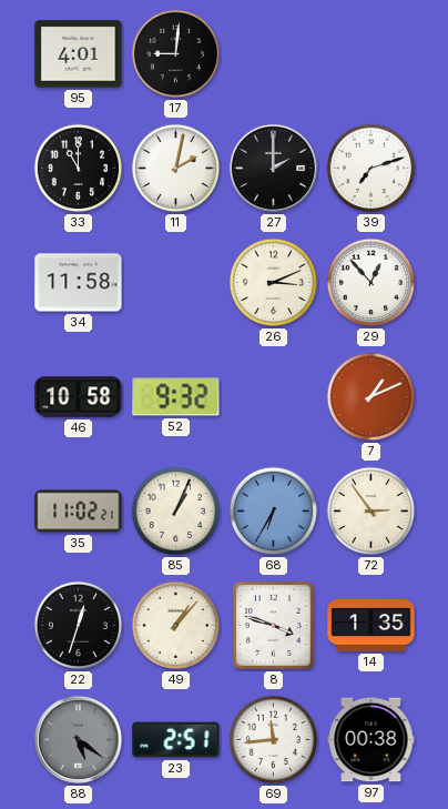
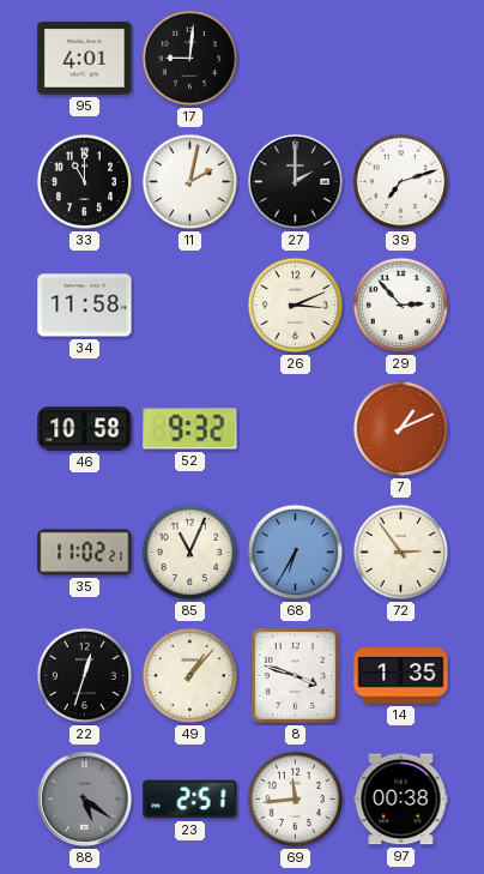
29: 12:53 -> 2:53 (401, 306)
85: 1:04 -> 11:04 (190, 553)
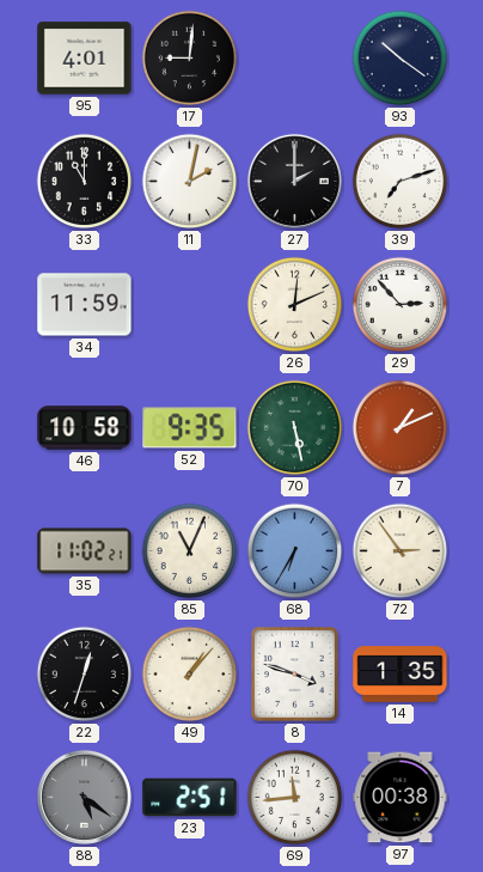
93: none -> 10:21 (401, 59)
34: 11:58 -> 11:59 (85, 305)
26: 3:11 -> 12:11 (295, 305)
52: 9:32 -> 9:35 (190, 428)
70: none -> 5:28 (295, 428)
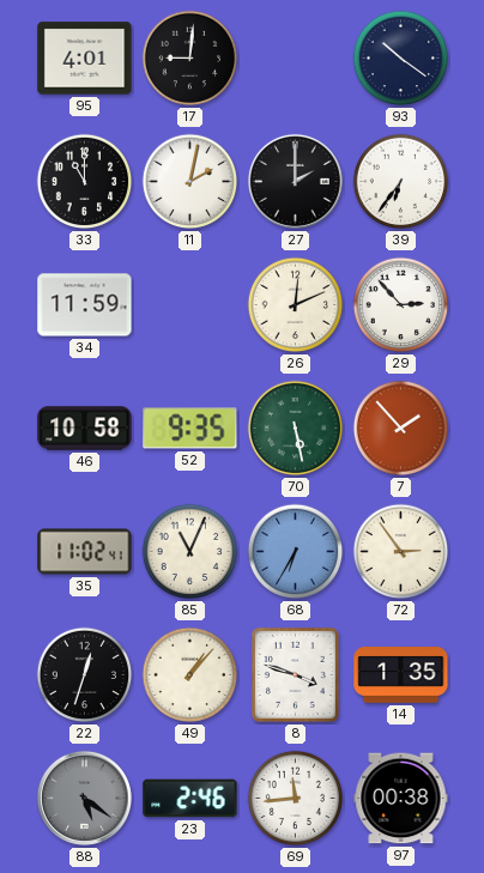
39: 7:12 -> 6:36 (401, 182)
7: 1:11 -> 1:53 (401, 429)
35: 11:02:21 -> 11:02:41 (85, 552)
23: 2:51 -> 2:46 (190, 799)
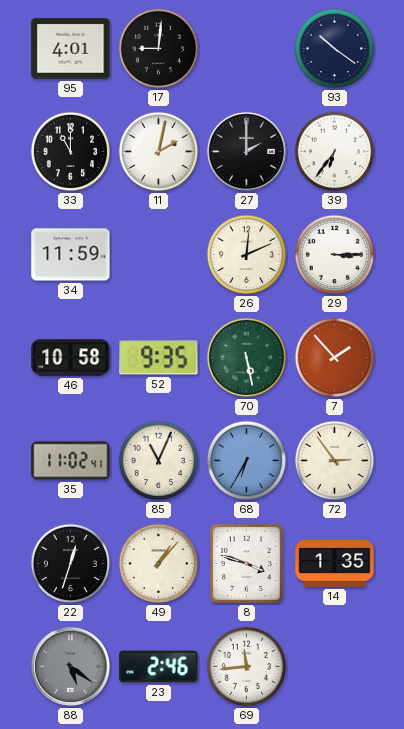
29: 2:53 -> 3:15 (335, 255)
97: 00:38 -> none (401, 799)
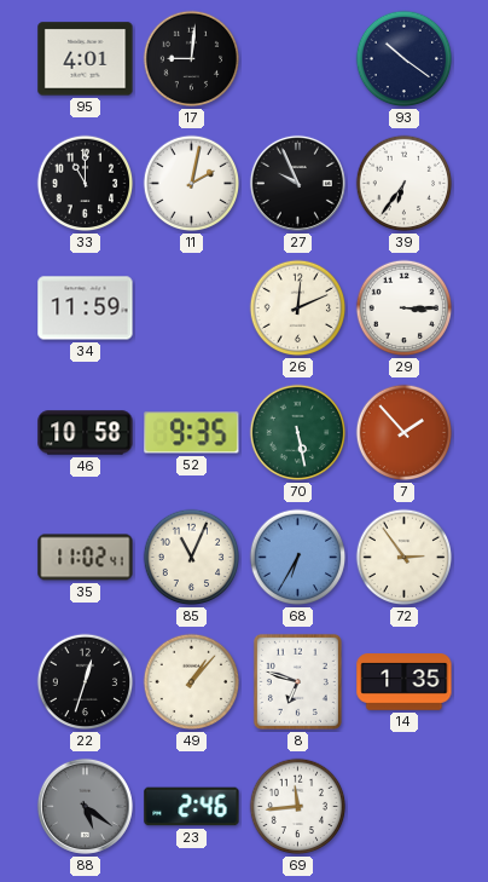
27: 2:00 -> 9:56 (297, 183)
8: 3:48 -> 6:48 (297, 681)
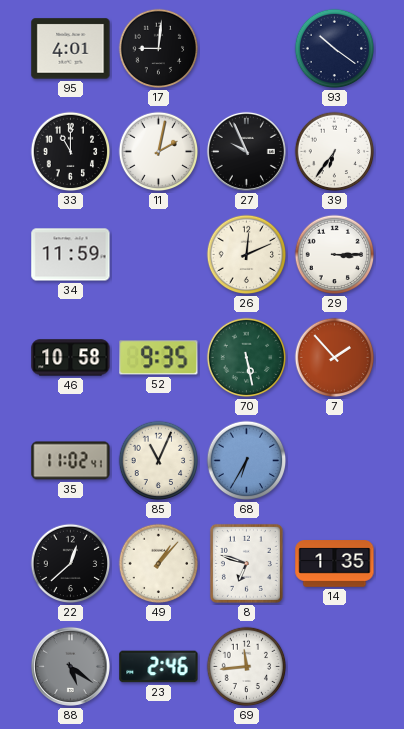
72: 2:54 -> none (405, 558)
22: 12:33 -> 12:38 (71, 564)
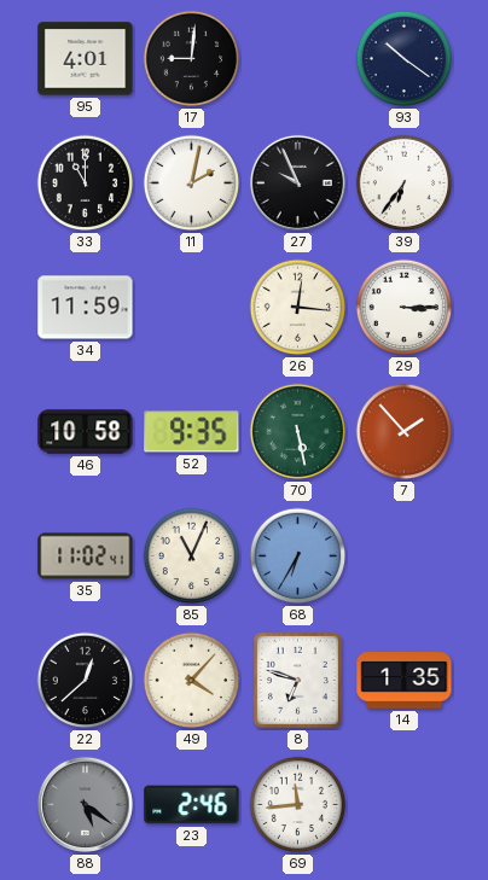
26: 12:11 -> 12:16 (298, 308)
49: 1:07 -> 4:07 (192, 681)
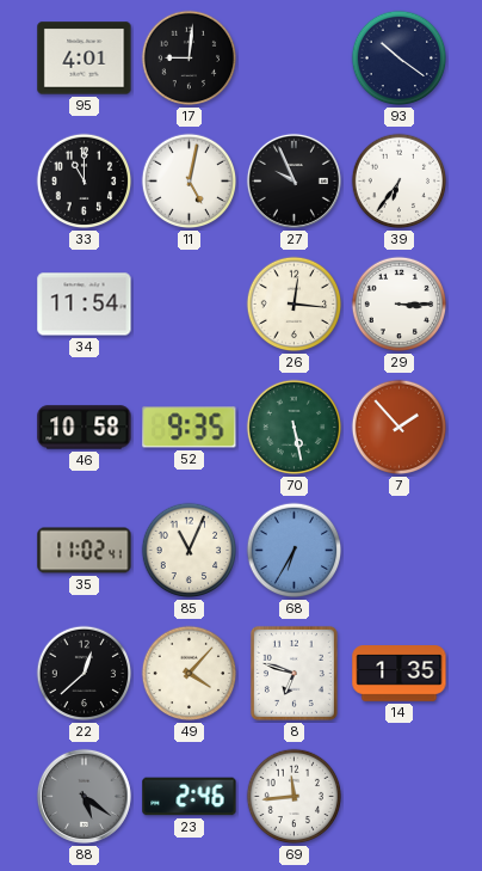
11: 2:02 -> 5:02 (190, 182)
34: 11:59 -> 11:54 (85, 305)
